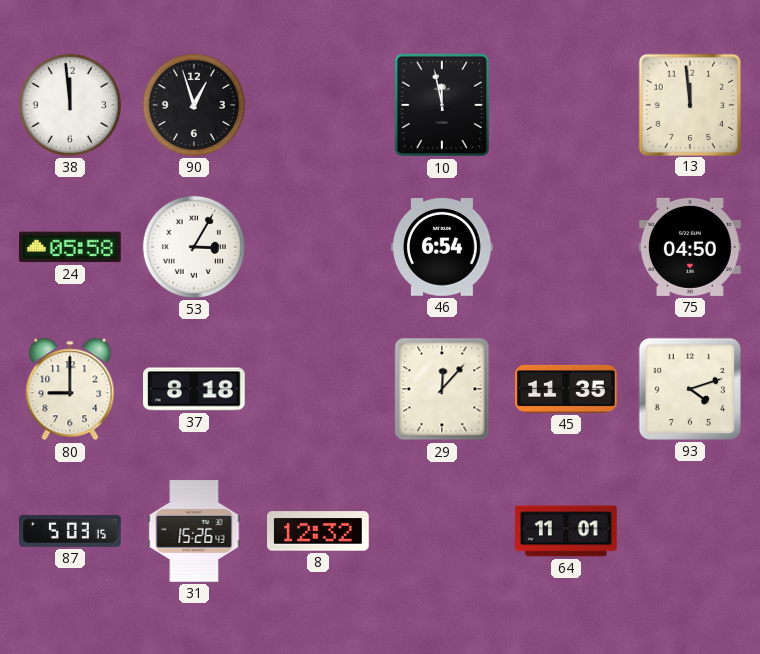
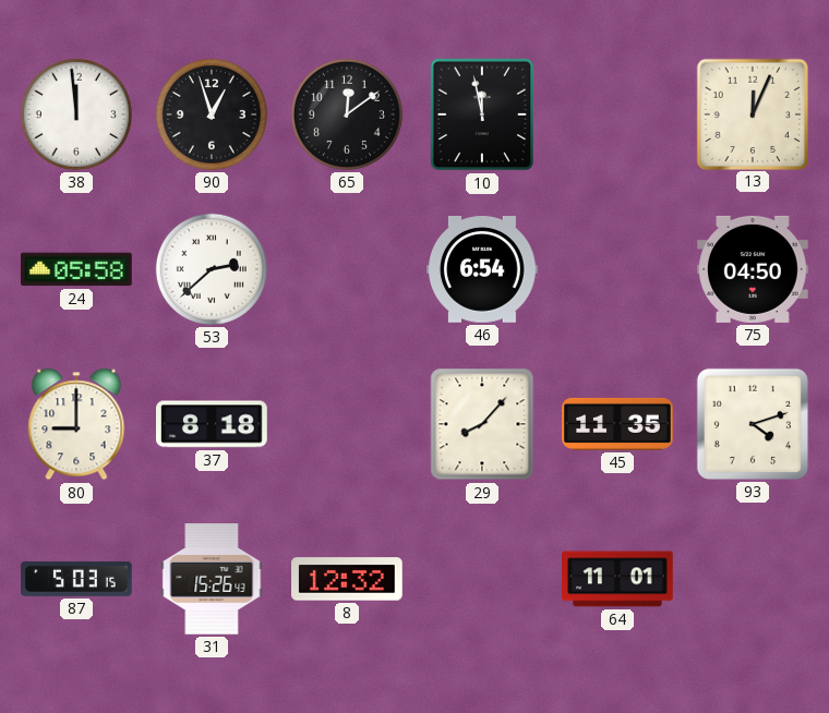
65: none -> 12:09 (347, 114)
13: 11:59 -> 12:04 (752, 113)
53: 3:05 -> 2:38 (212, 269)
29: 12:07 -> 8:07 (482, 424)
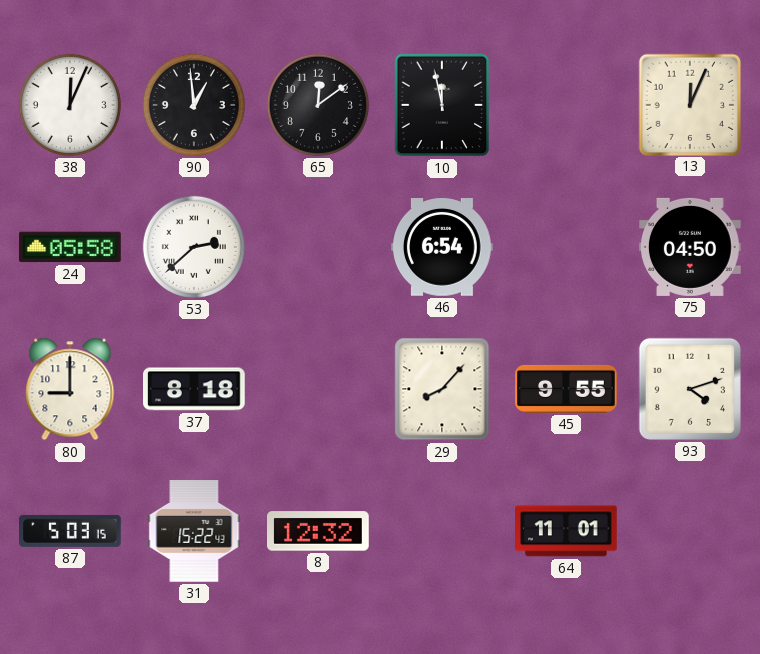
38: 11:59 -> 12:04 (70, 105)
90: 12:57 -> 12:59 (194, 105)
45: 11:35 -> 9:55 (566, 389)
31: 15:26 -> 15:22 (194, 532)
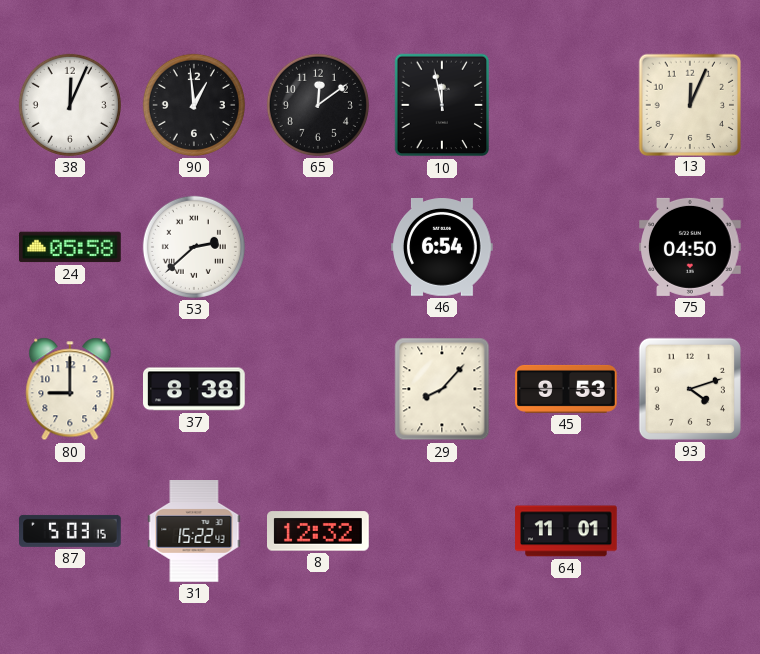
37: 8:18 -> 8:38 (195, 389)
45: 9:55 -> 9:53 (566, 389)
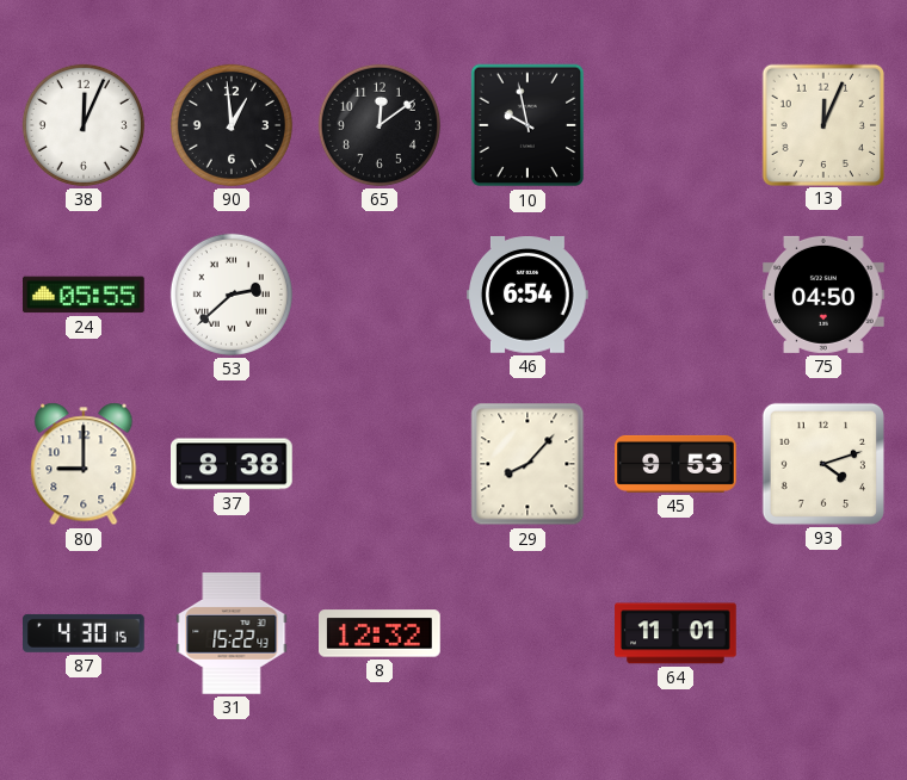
10: 11:58 -> 9:58 (527, 125)
24: 05:58 -> 05:55 (85, 295)
87: 5:03 -> 4:30 (85, 633)
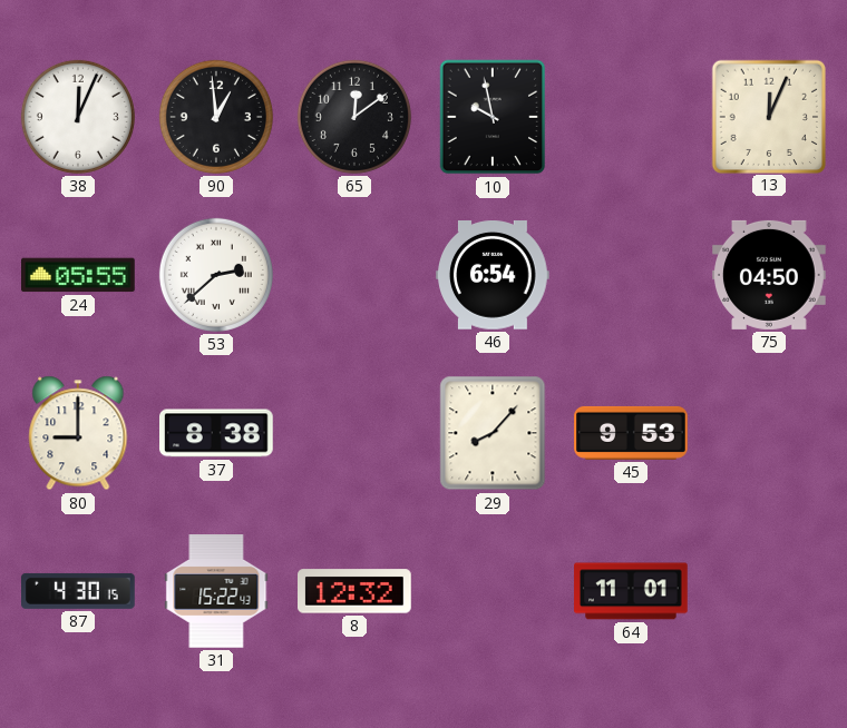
93: 4:12 -> none (823, 464)
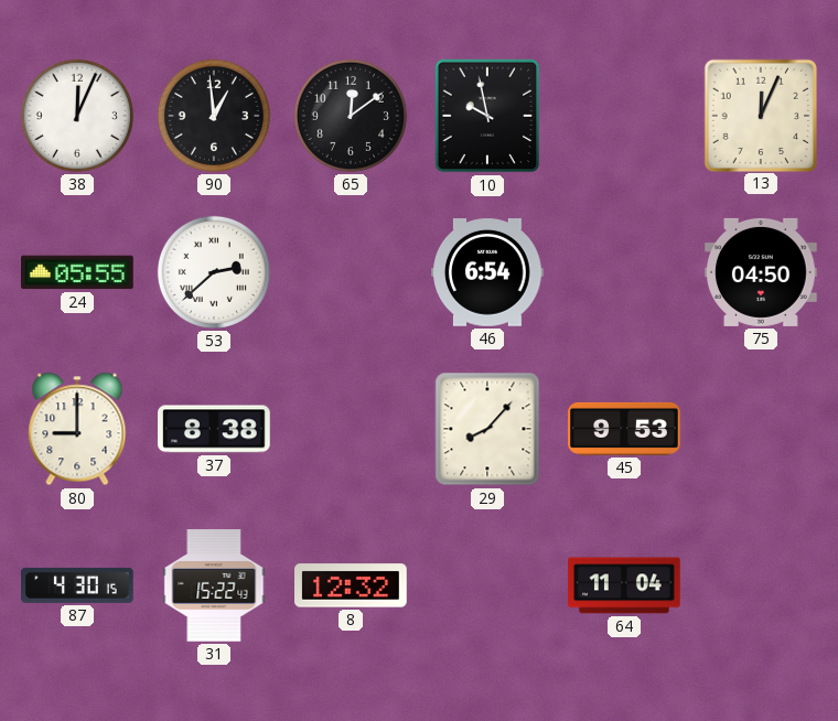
64: 11:01 -> 11:04 (624, 585)
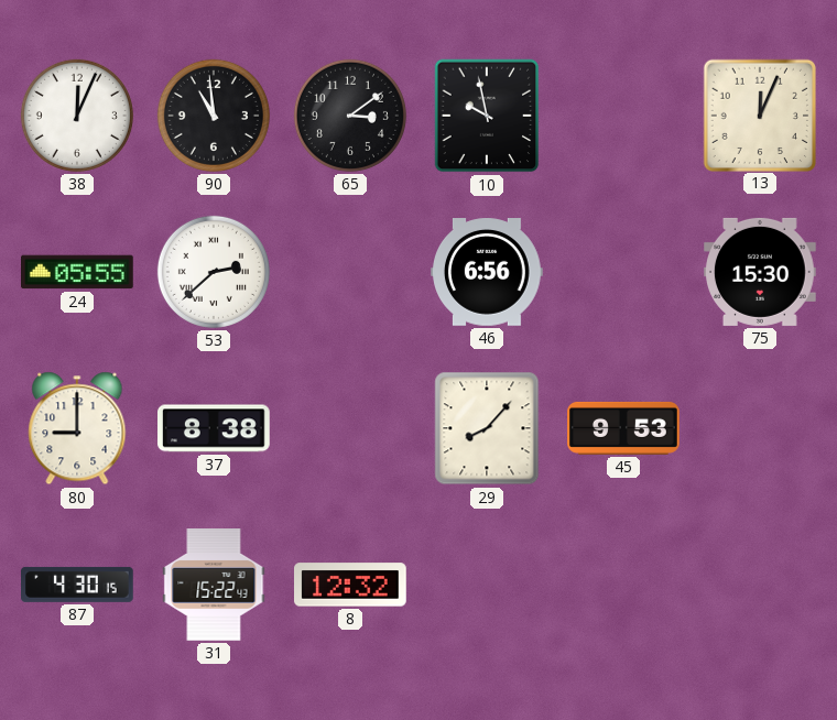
90: 12:59 -> 10:59 (214, 116)
65: 12:09 -> 3:09 (350, 116)
46: 6:54 -> 6:56 (488, 273)
75: 04:50 -> 15:30 (761, 272)
64: 11:04 -> none (624, 585)
